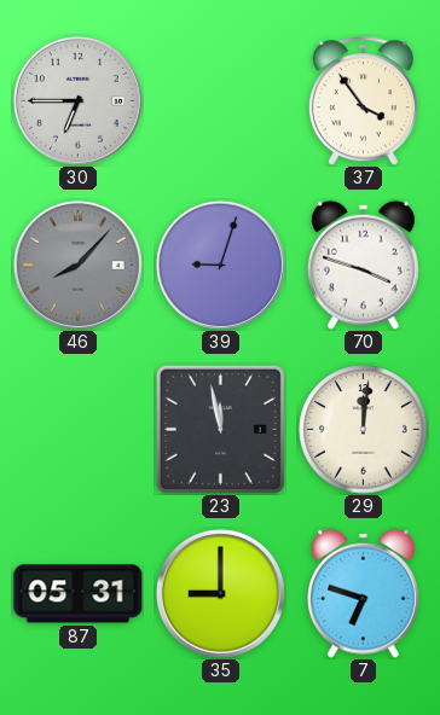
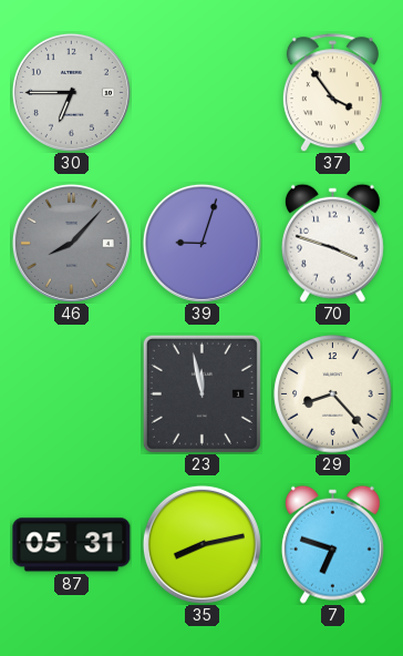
29: 12:01 -> 8:23 (333, 394)
35: 9:00 -> 8:13 (201, 544)
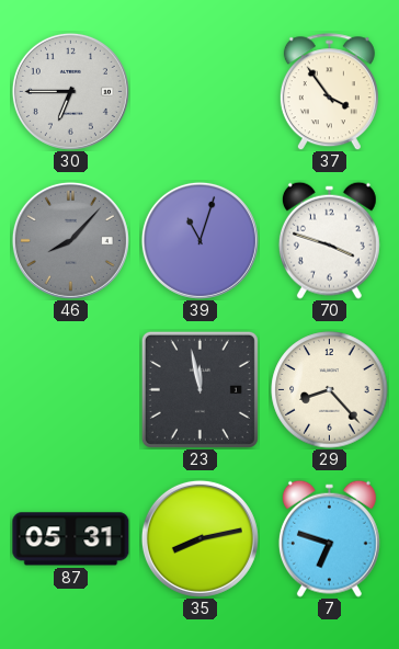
39: 9:03 -> 11:03 (200, 240)
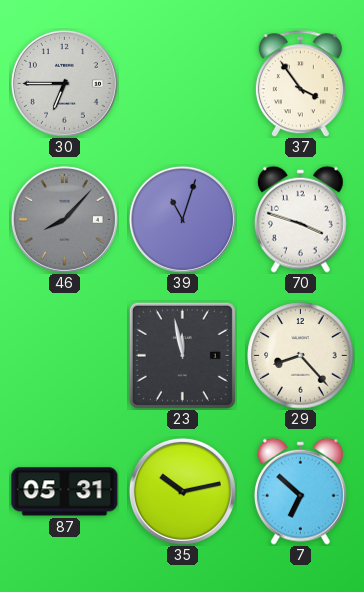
35: 8:13 -> 10:13 (182, 491)
7: 6:48 -> 6:52 (300, 491)
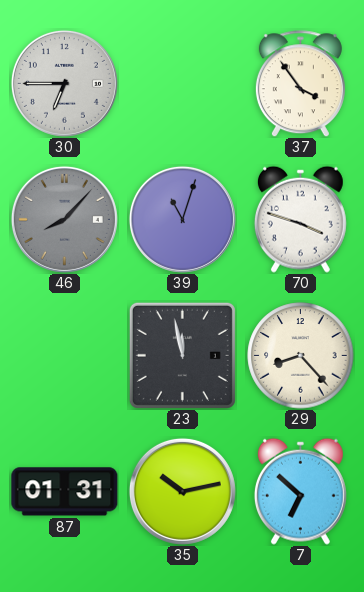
87: 05:31 -> 01:31 (65, 492)
